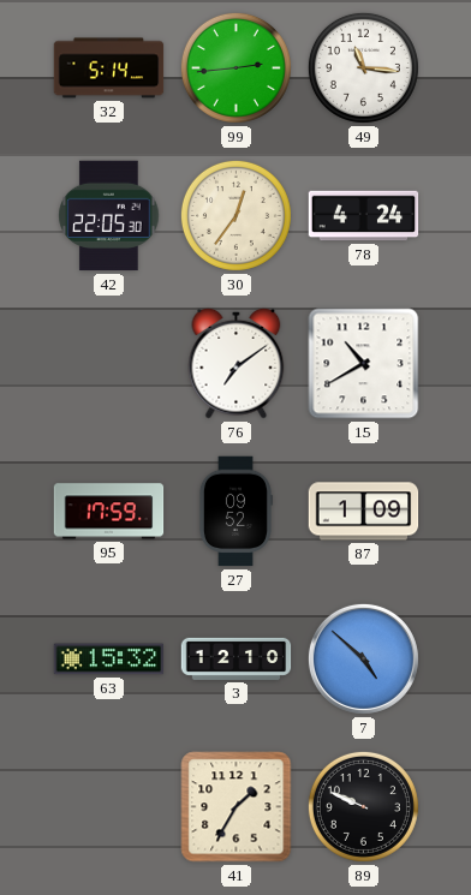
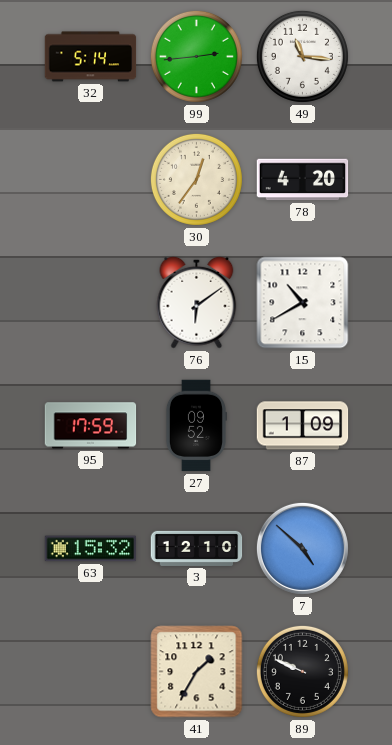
42: 22:05 -> none (109, 216)
78: 4:24 -> 4:20 (303, 180)
76: 7:09 -> 6:09 (197, 302)
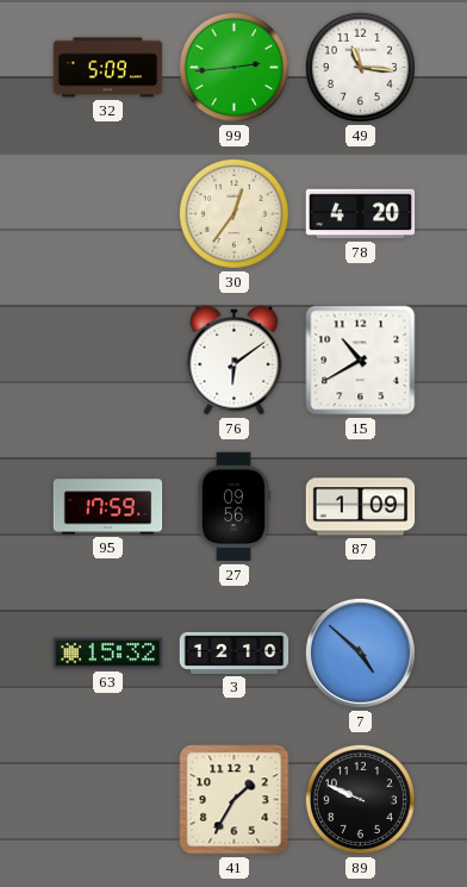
32: 5:14 -> 5:09 (108, 68)
27: 09:52 -> 09:56 (233, 507)
